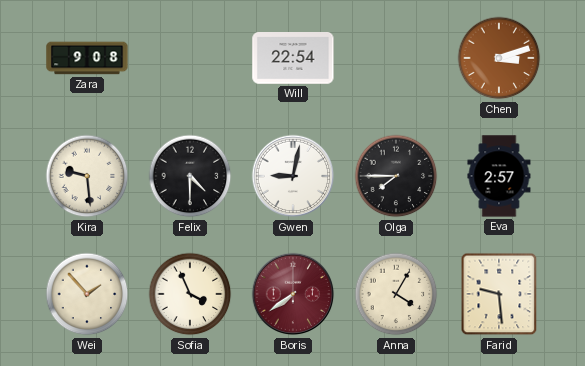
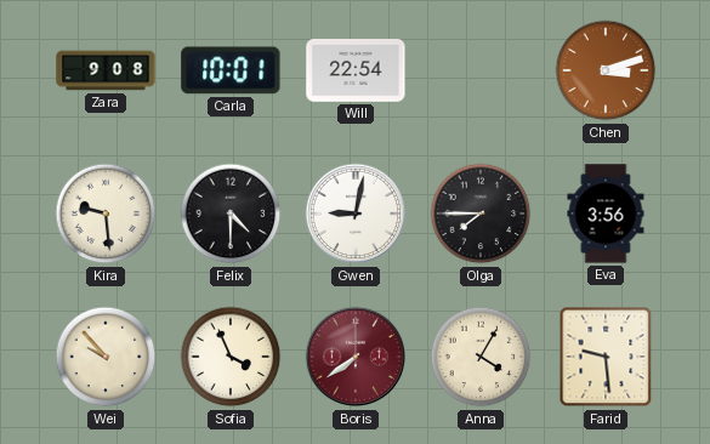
Carla: none -> 10:01 (231, 70)
Eva: 2:57 -> 3:56 (606, 214)
Wei: 1:53 -> 9:53 (106, 357)
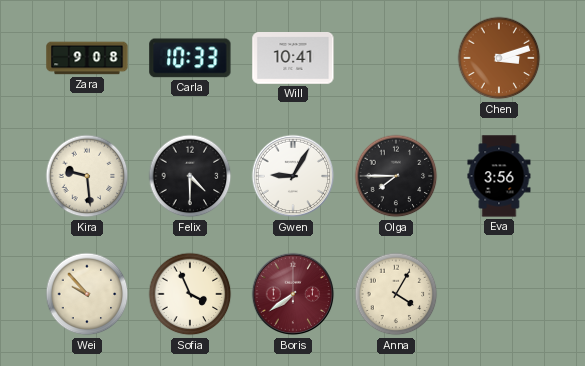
Carla: 10:01 -> 10:33 (190, 58)
Will: 22:54 -> 10:41 (293, 58)
Gwen: 9:02 -> 9:05 (293, 176)
Farid: 9:29 -> none (606, 357)
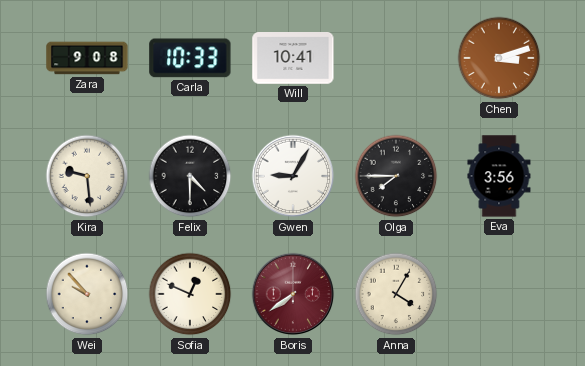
Sofia: 3:56 -> 12:49 (190, 294)
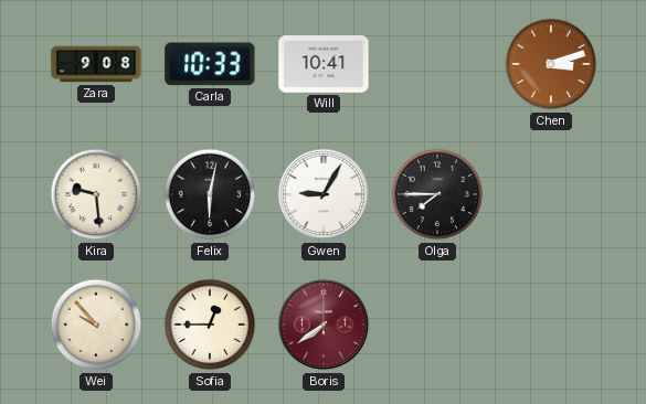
Felix: 4:30 -> 6:02 (210, 194)
Eva: 3:56 -> none (499, 176)
Sofia: 12:49 -> 12:45 (210, 325)
Anna: 4:05 -> none (396, 294)
